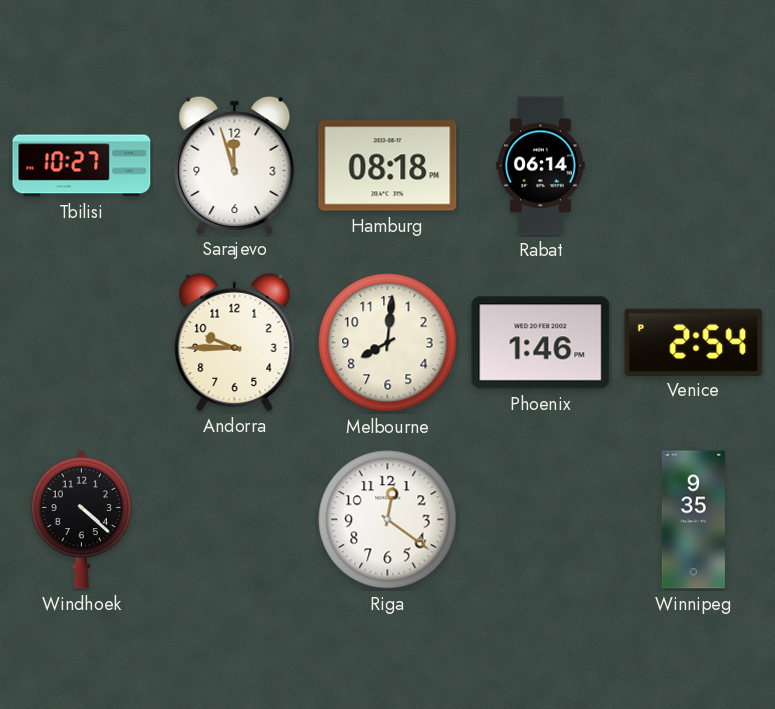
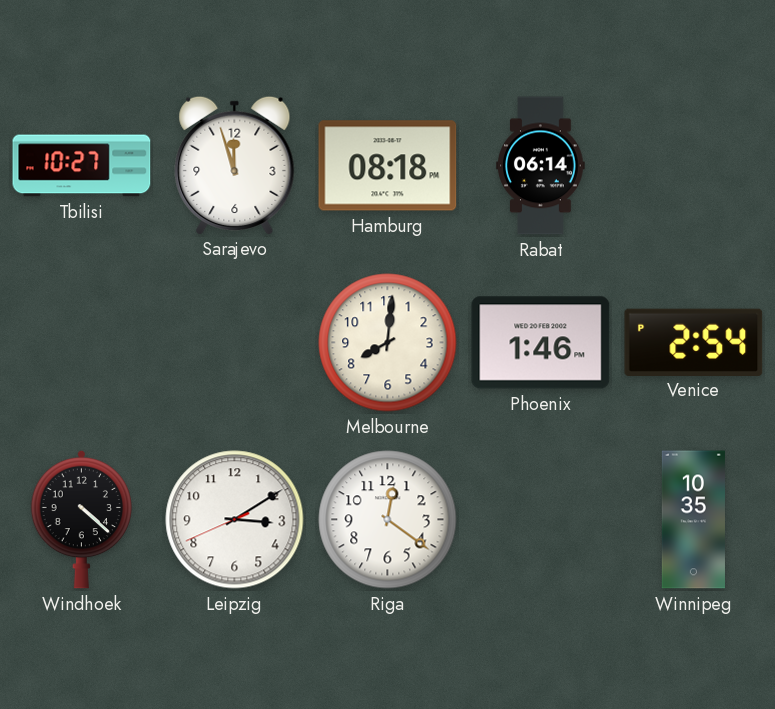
Andorra: 9:45 -> none (235, 342)
Leipzig: none -> 3:09 (235, 520)
Winnipeg: 9:35 -> 10:35 (693, 520)
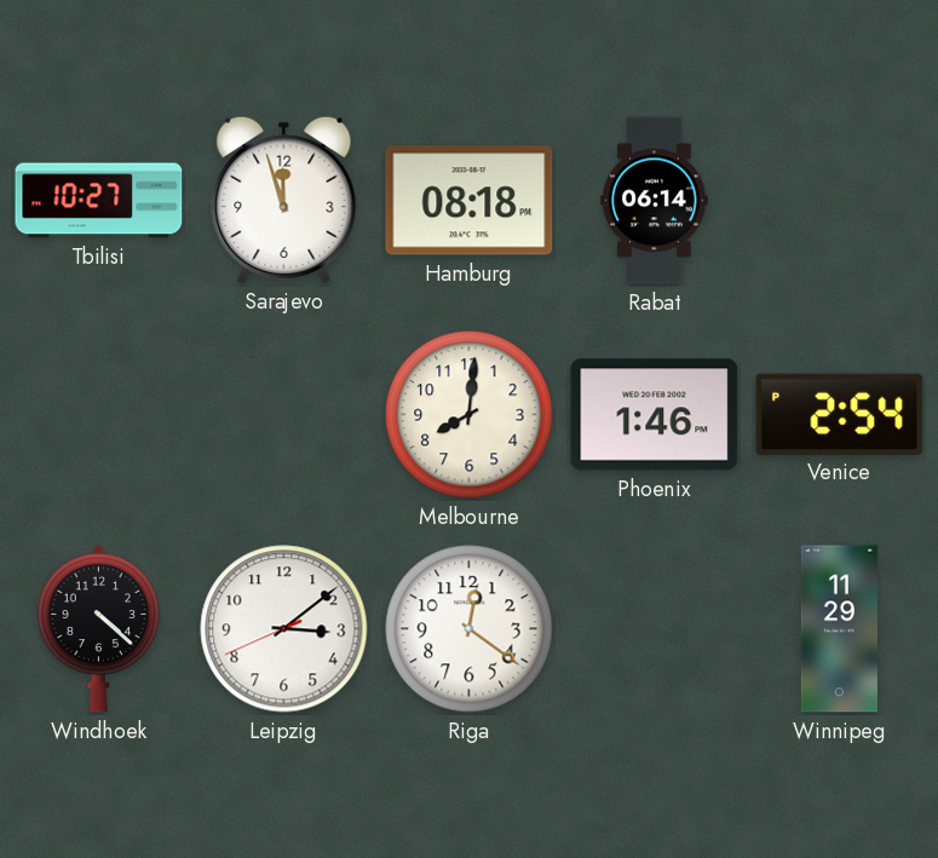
Leipzig: 3:09 -> 3:08 (284, 629)
Winnipeg: 10:35 -> 11:29 (839, 629)
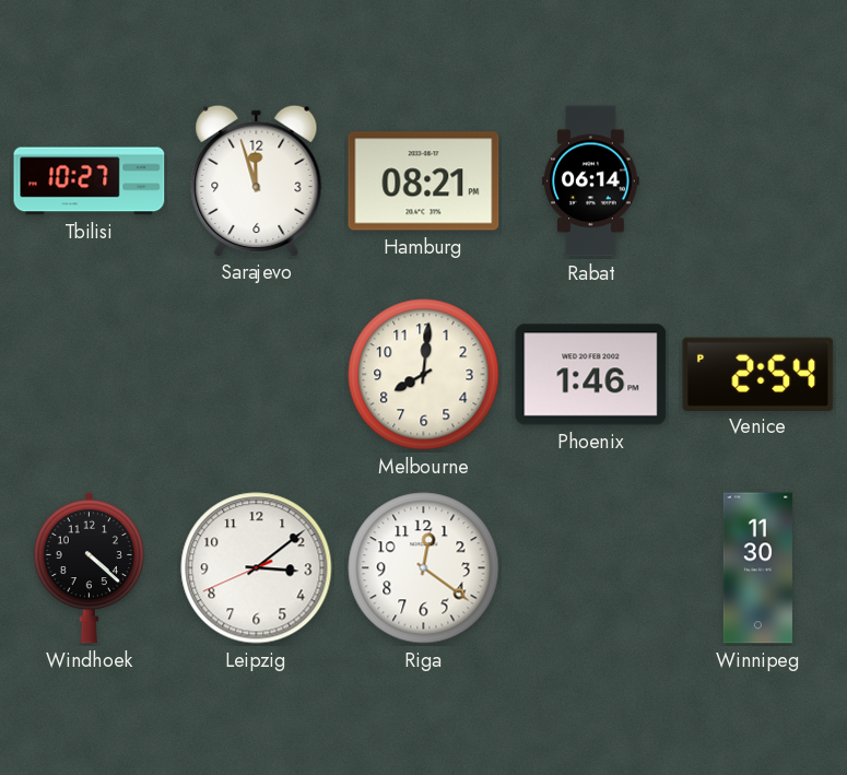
Hamburg: 08:18 -> 08:21 (424, 181)
Winnipeg: 11:29 -> 11:30 (757, 568)
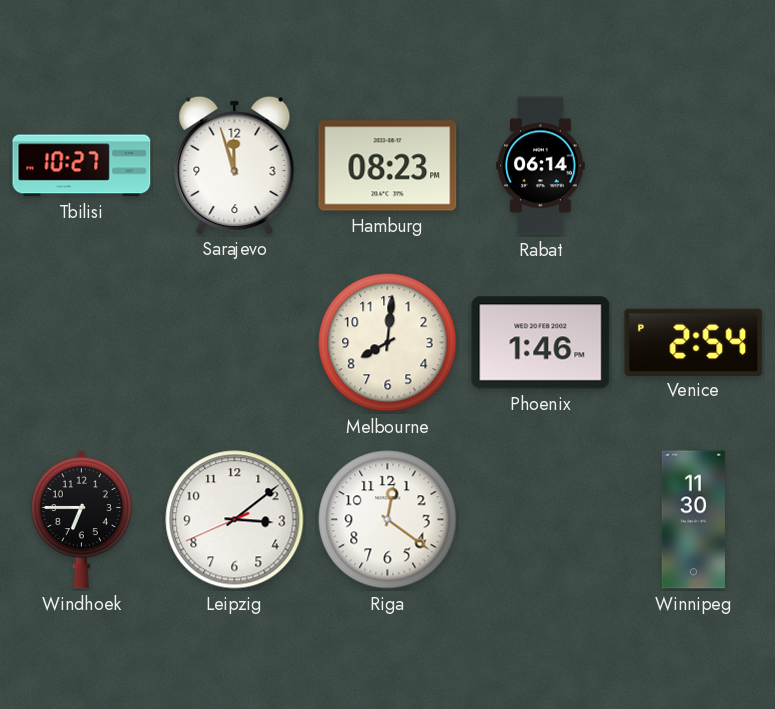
Hamburg: 08:21 -> 08:23 (388, 166)
Windhoek: 4:22 -> 6:45 (81, 519)
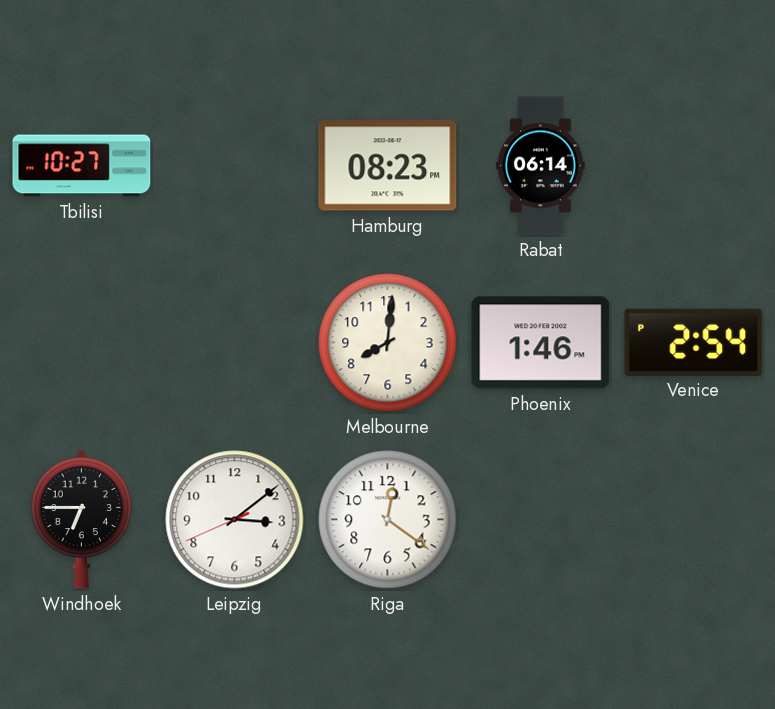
Sarajevo: 11:57 -> none (235, 165)
Winnipeg: 11:30 -> none (693, 520)
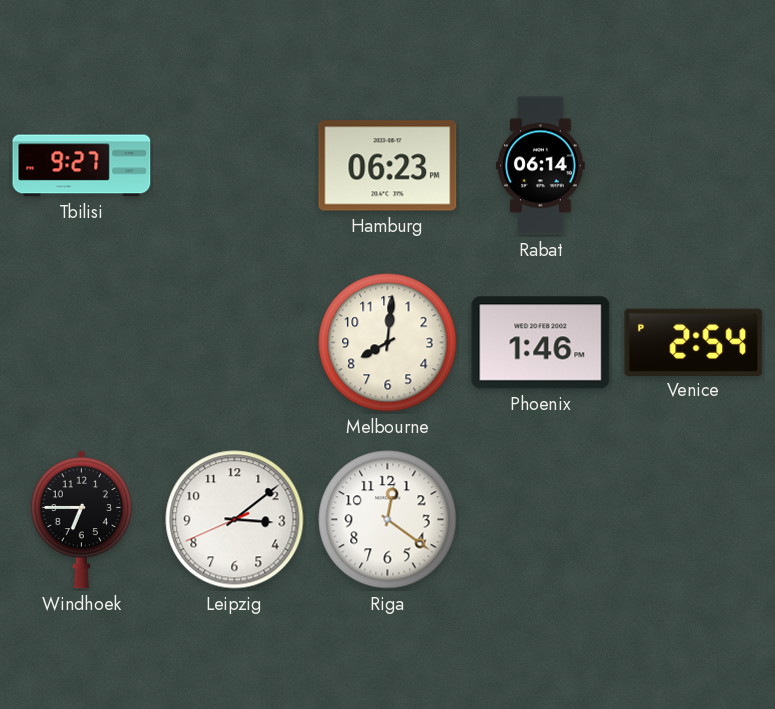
Tbilisi: 10:27 -> 9:27 (82, 166)
Hamburg: 08:23 -> 06:23 (388, 166)
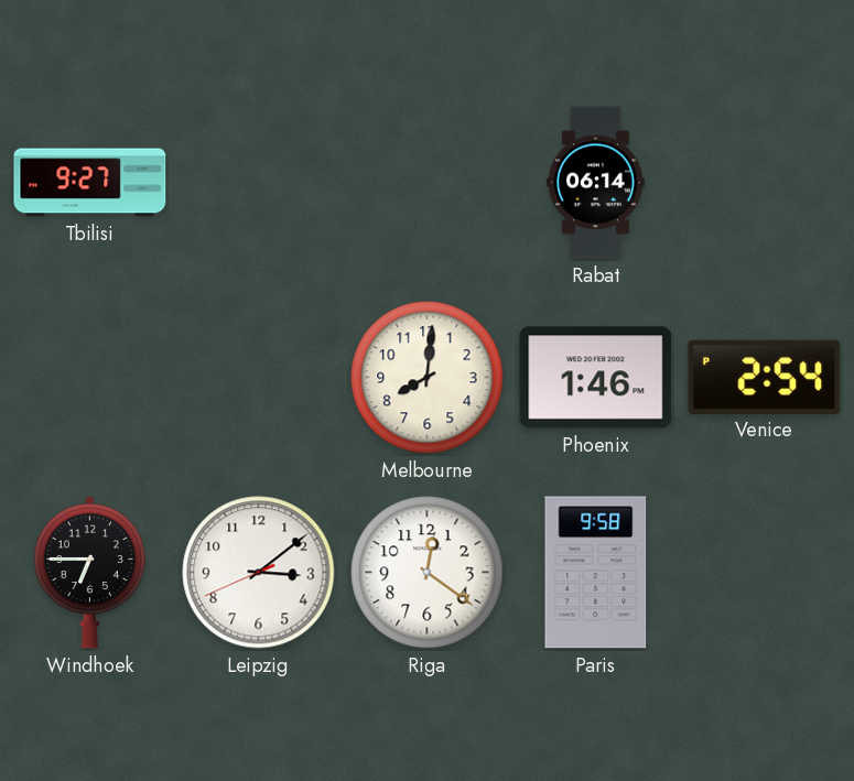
Hamburg: 06:23 -> none (388, 166)
Paris: none -> 9:58 (596, 573)
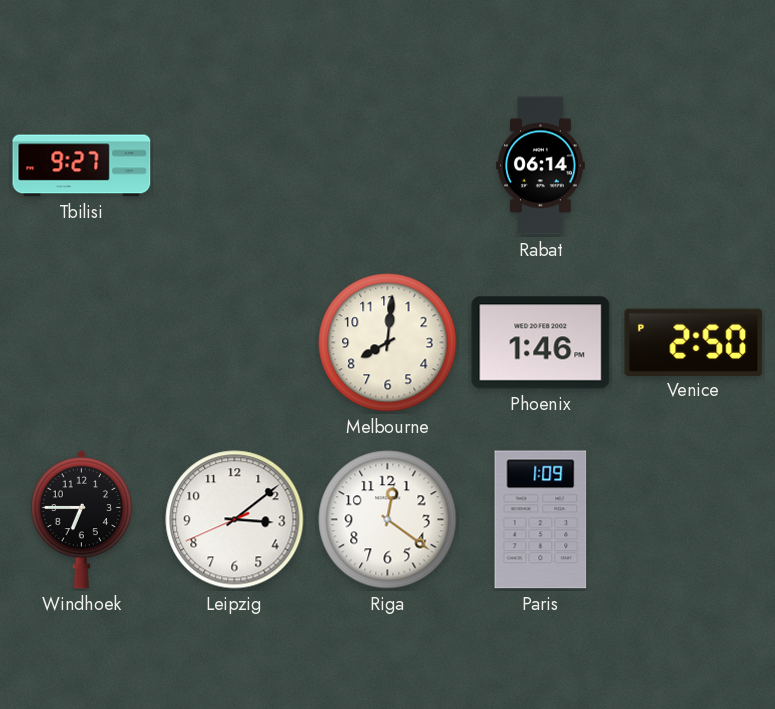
Venice: 2:54 -> 2:50 (694, 342)
Paris: 9:58 -> 1:09 (541, 520)
